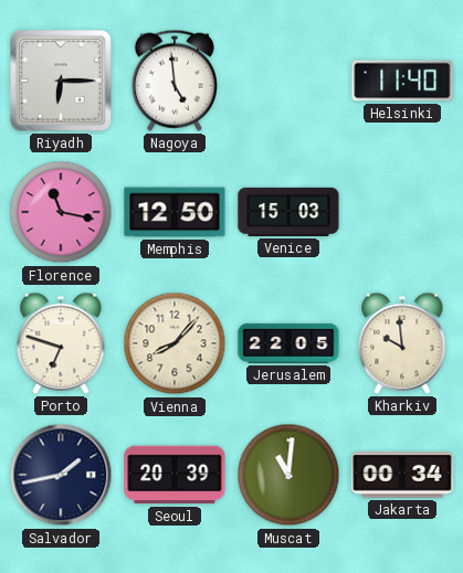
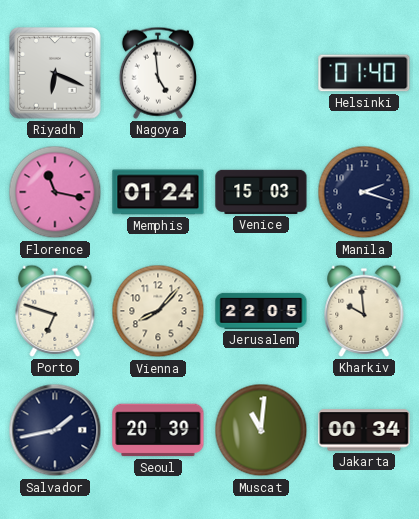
Riyadh: 6:15 -> 6:19 (55, 73)
Helsinki: 11:40 -> 01:40 (364, 73)
Memphis: 12:50 -> 01:24 (158, 192)
Manila: none -> 2:18 (364, 192)
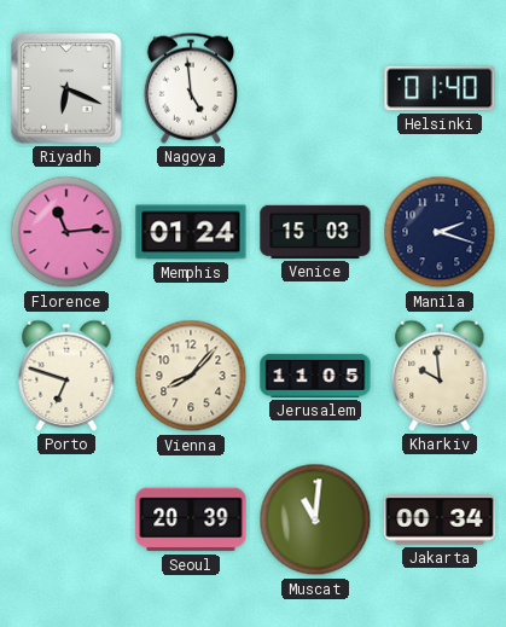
Florence: 11:17 -> 11:14 (66, 232)
Jerusalem: 22:05 -> 11:05 (315, 376)
Salvador: 1:43 -> none (55, 430)
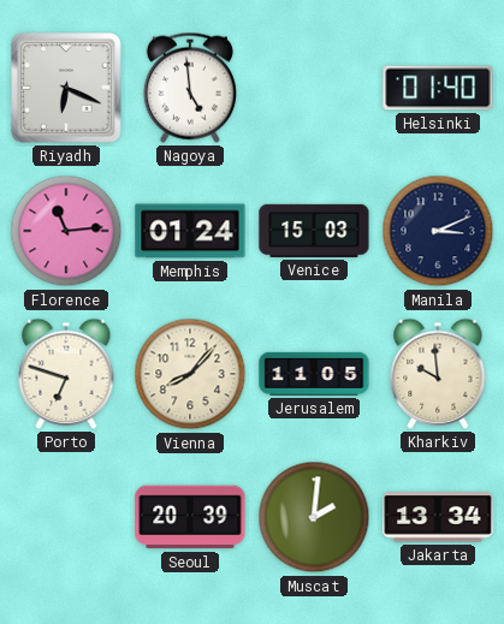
Manila: 2:18 -> 3:11 (438, 231)
Muscat: 11:01 -> 2:01 (314, 517)
Jakarta: 00:34 -> 13:34 (438, 517)
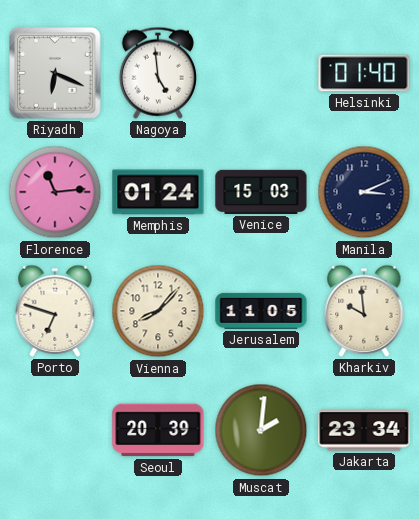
Jakarta: 13:34 -> 23:34 (364, 430)
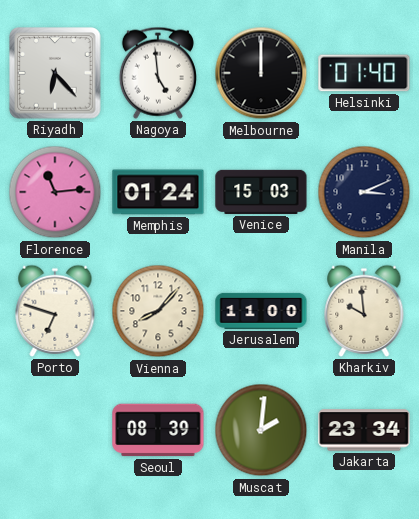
Riyadh: 6:19 -> 6:23 (55, 73)
Melbourne: none -> 12:00 (261, 73)
Jerusalem: 11:05 -> 11:00 (261, 311)
Seoul: 20:39 -> 08:39 (158, 430)
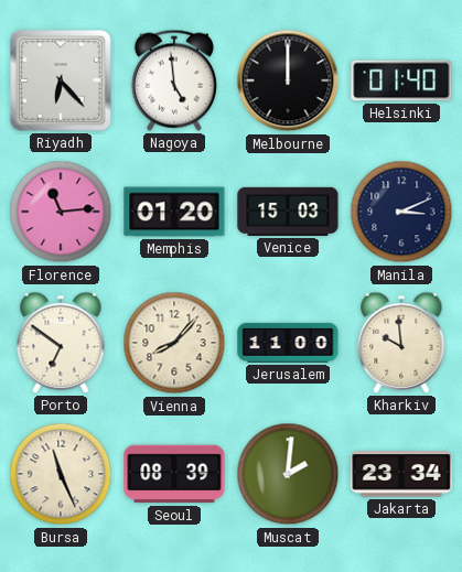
Memphis: 01:24 -> 01:20 (174, 212)
Porto: 6:48 -> 6:51 (61, 343)
Bursa: none -> 11:26 (61, 474)
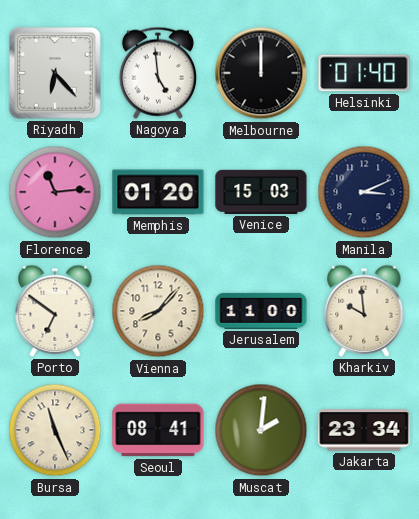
Seoul: 08:39 -> 08:41 (158, 430)
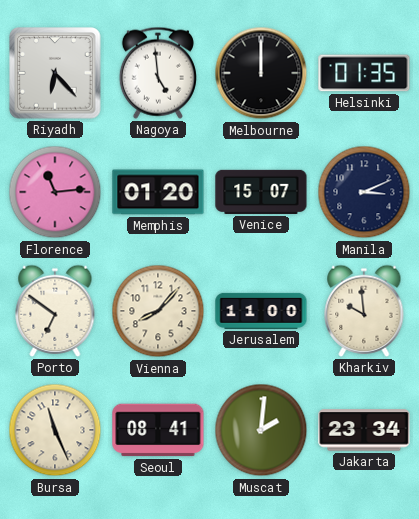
Helsinki: 01:40 -> 01:35 (364, 73)
Venice: 15:03 -> 15:07 (261, 192)
